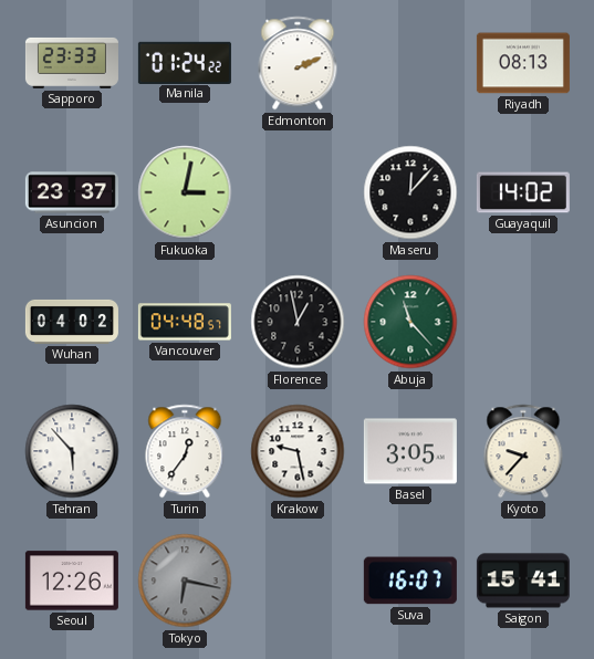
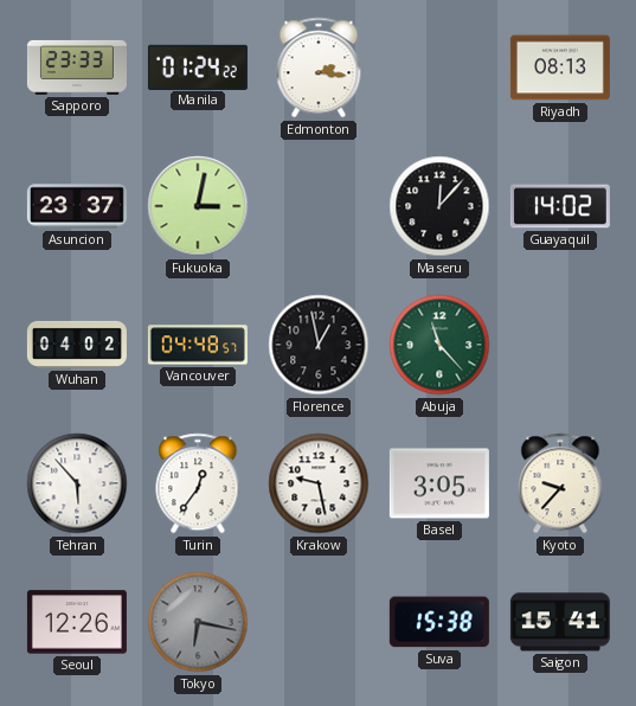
Edmonton: 2:11 -> 2:16 (319, 68)
Suva: 16:07 -> 15:38 (439, 622)
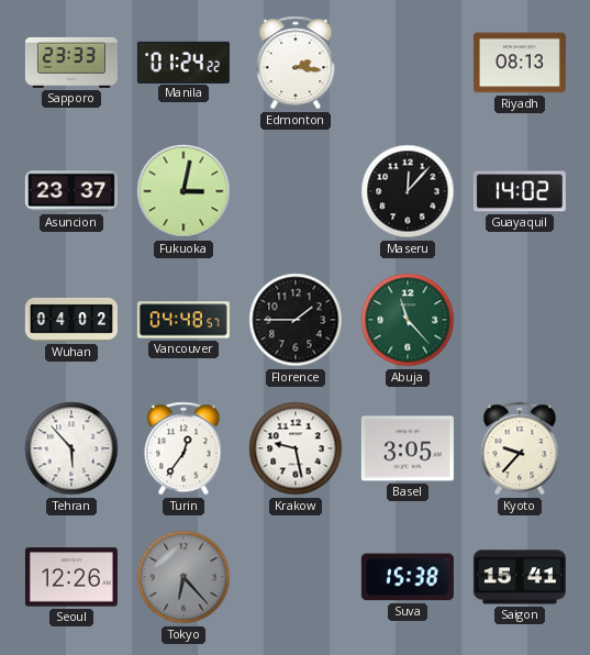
Florence: 12:58 -> 1:45 (296, 320)
Tokyo: 6:17 -> 6:23 (183, 577)
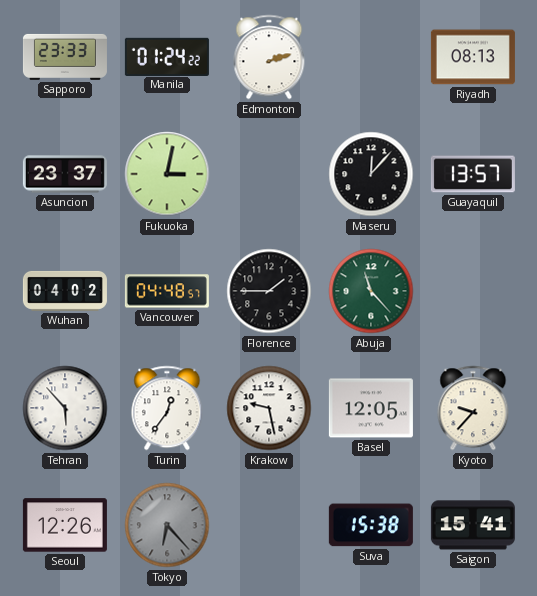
Edmonton: 2:16 -> 2:12 (269, 57)
Guayaquil: 14:02 -> 13:57 (473, 174)
Basel: 3:05 -> 12:05 (371, 408)
